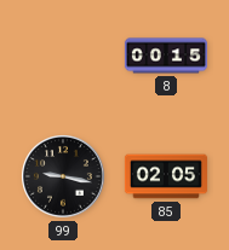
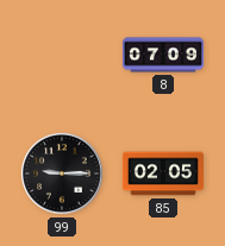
8: 00:15 -> 07:09 (163, 55)
99: 9:17 -> 9:15 (63, 175)
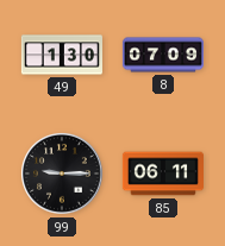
49: none -> 1:30 (62, 55)
85: 02:05 -> 06:11 (163, 174)
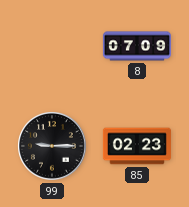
49: 1:30 -> none (62, 55)
85: 06:11 -> 02:23 (137, 146)
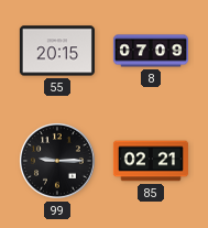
55: none -> 20:15 (57, 51)
85: 02:23 -> 02:21 (151, 161)
